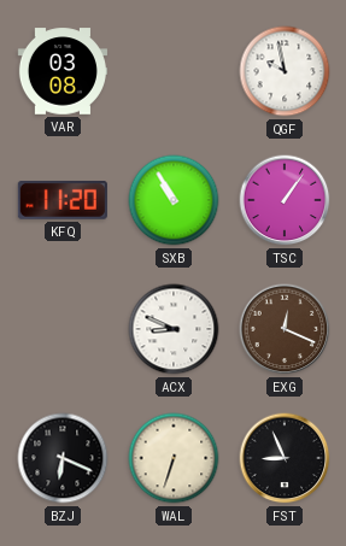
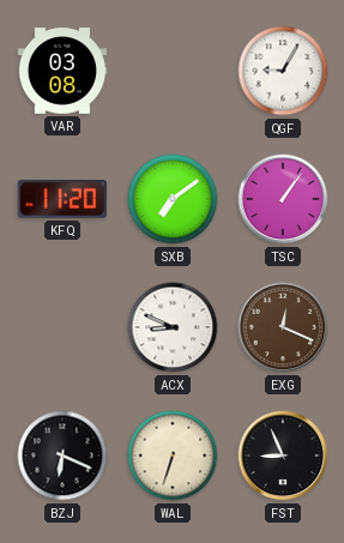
QGF: 9:58 -> 9:05 (283, 71)
SXB: 10:55 -> 7:09 (173, 199)
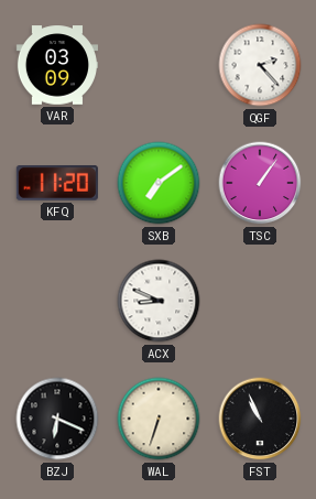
VAR: 03:08 -> 03:09 (56, 65)
QGF: 9:05 -> 2:23 (260, 65)
EXG: 12:19 -> none (283, 327)
FST: 8:56 -> 10:56 (260, 419)
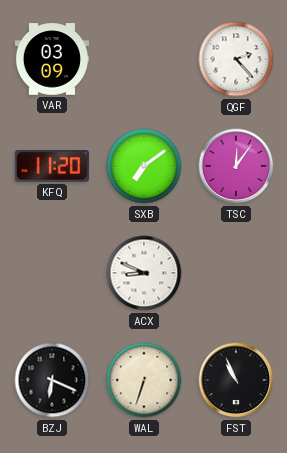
TSC: 1:06 -> 12:06 (236, 166)
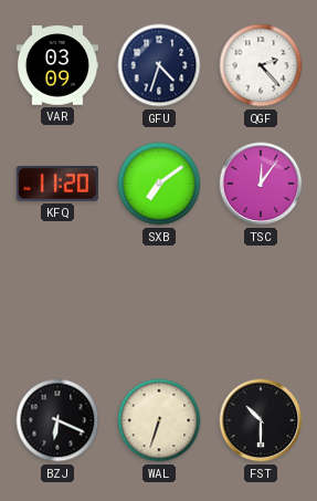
GFU: none -> 4:33 (159, 65)
ACX: 8:49 -> none (144, 273)
FST: 10:56 -> 10:30 (261, 420)
